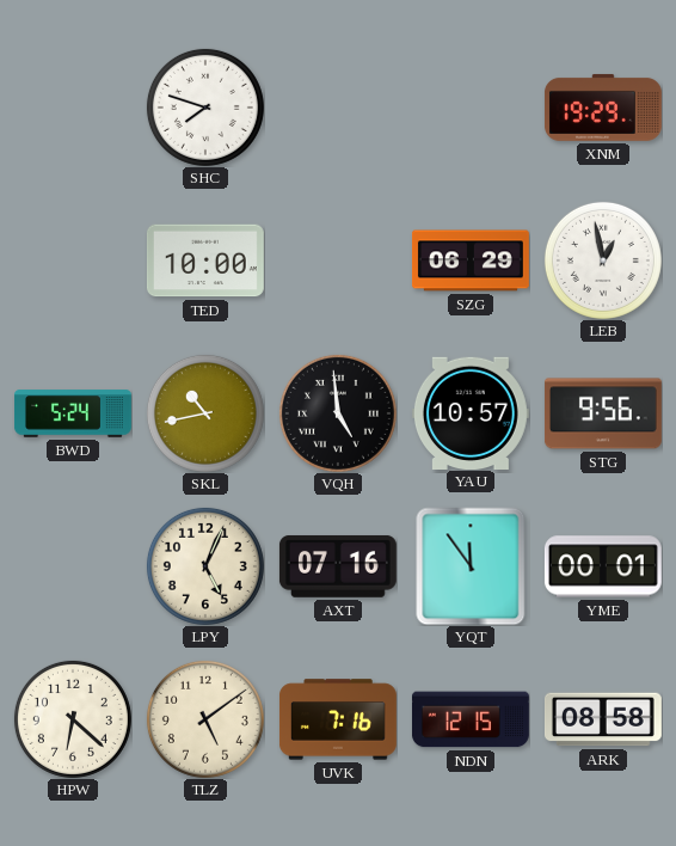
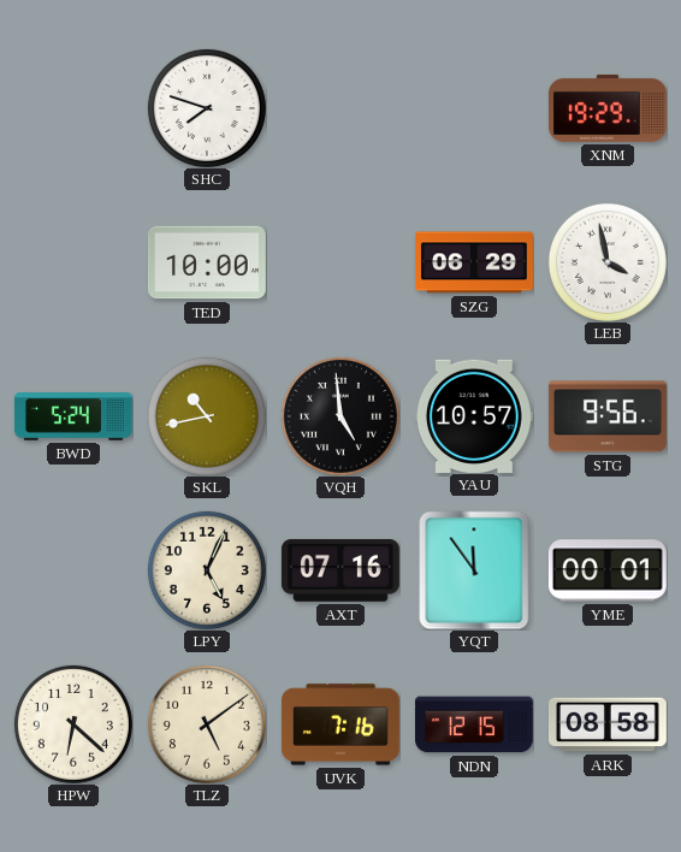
LEB: 12:58 -> 3:58 (608, 262)
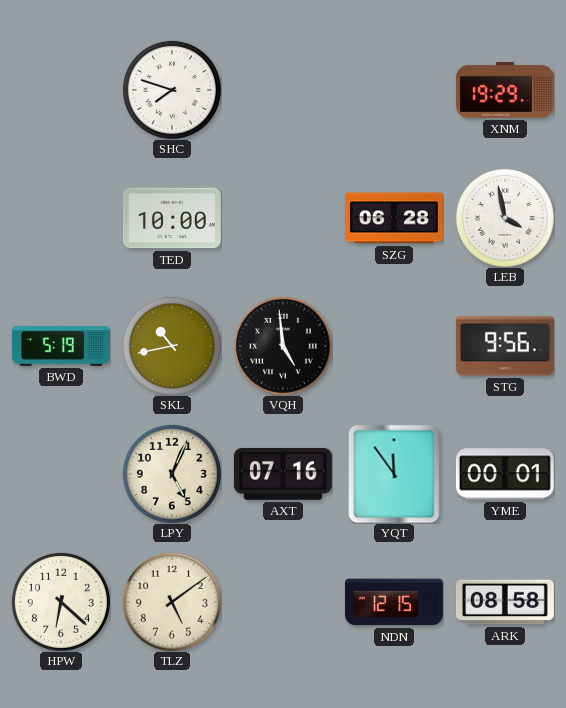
SZG: 06:29 -> 06:28 (394, 218)
BWD: 5:24 -> 5:19 (61, 346)
YAU: 10:57 -> none (474, 415)
UVK: 7:16 -> none (340, 724)
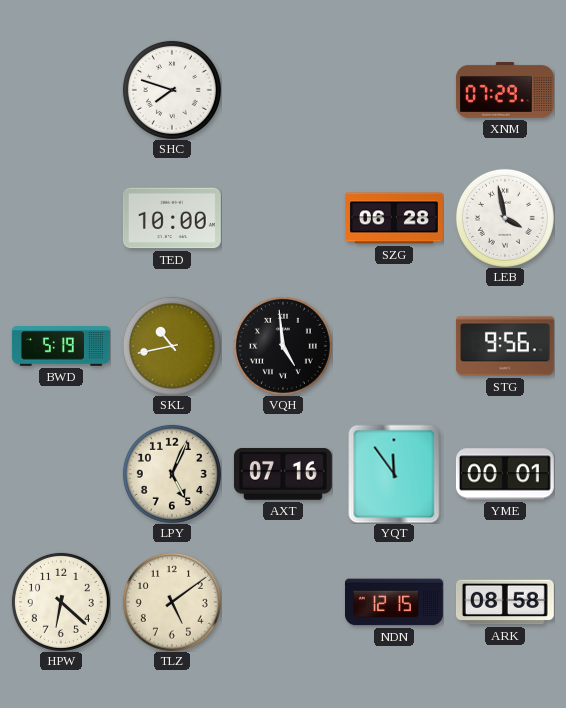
XNM: 19:29 -> 07:29 (505, 90)
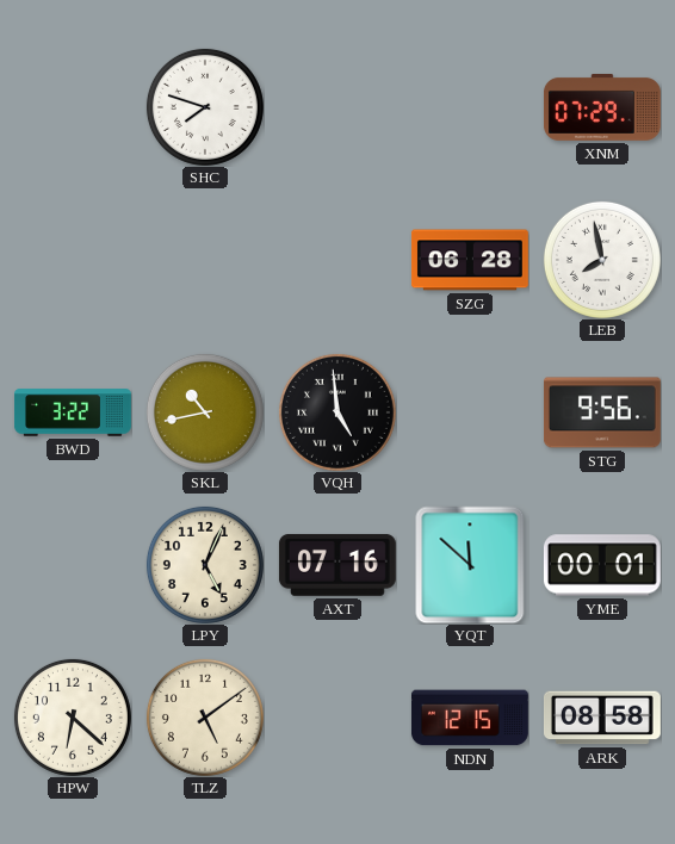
TED: 10:00 -> none (172, 218)
LEB: 3:58 -> 7:58 (602, 260)
BWD: 5:19 -> 3:22 (73, 412)
YQT: 11:54 -> 11:52 (470, 565)
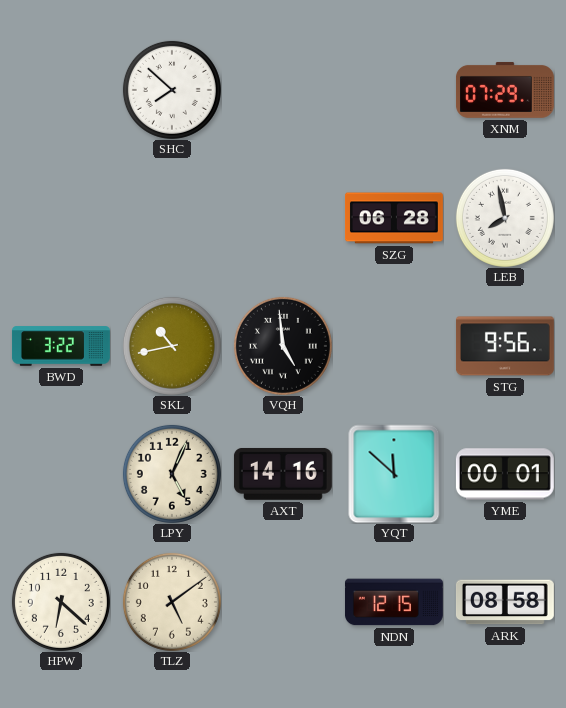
SHC: 7:48 -> 7:52 (172, 90)
AXT: 07:16 -> 14:16 (283, 474)
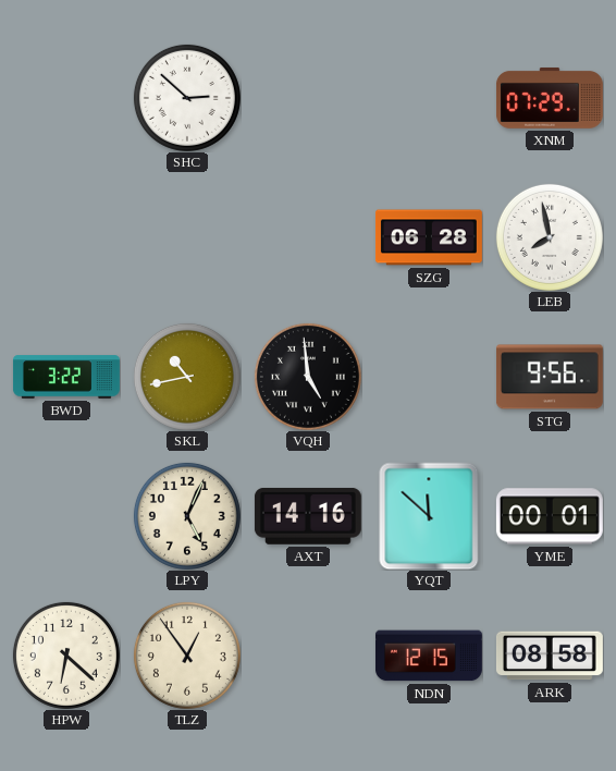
SHC: 7:52 -> 2:52 (187, 98)
TLZ: 5:09 -> 12:54 (187, 656)
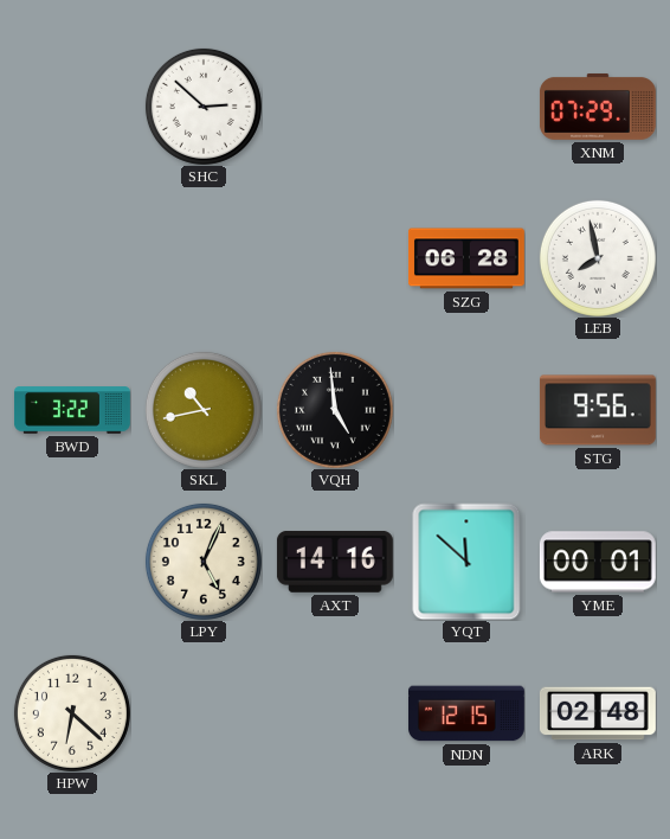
TLZ: 12:54 -> none (187, 656)
ARK: 08:58 -> 02:48 (598, 713)
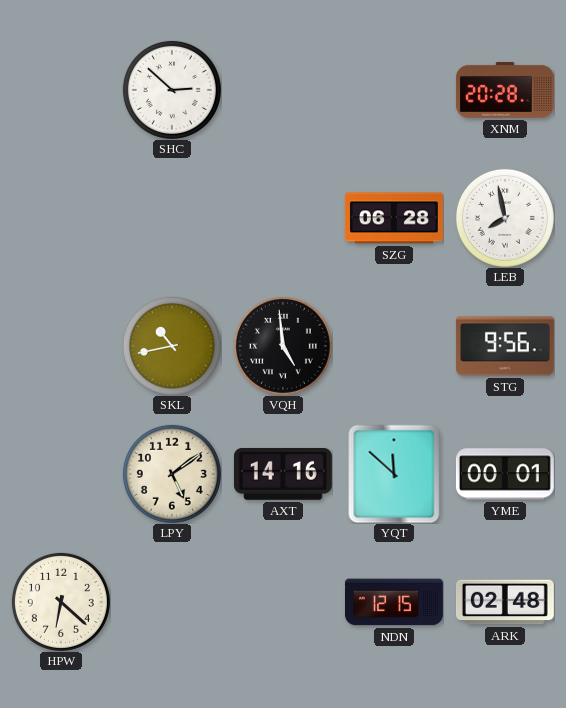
XNM: 07:29 -> 20:28 (505, 90)
BWD: 3:22 -> none (72, 410)
LPY: 5:04 -> 5:09 (172, 474)
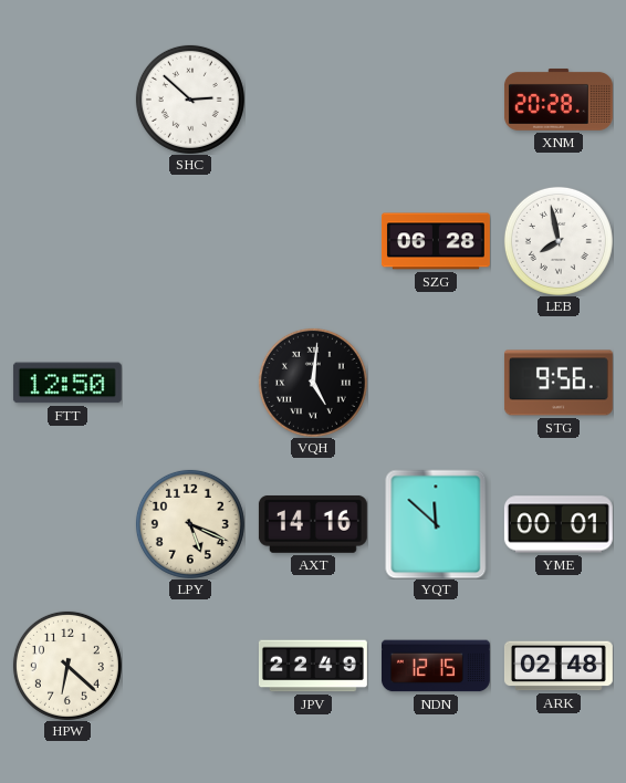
FTT: none -> 12:50 (67, 383)
SKL: 10:43 -> none (172, 346)
VQH: 4:59 -> 5:01 (313, 383)
LPY: 5:09 -> 5:19 (190, 524)
JPV: none -> 22:49 (313, 666)
